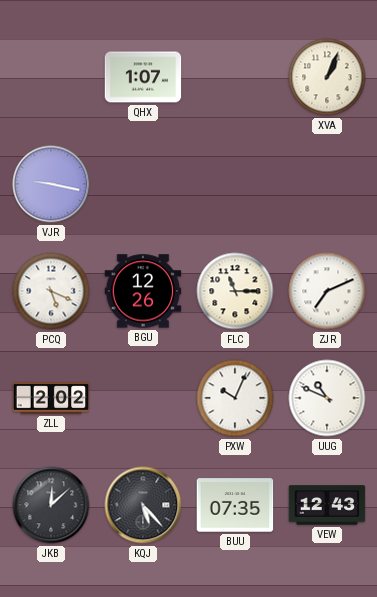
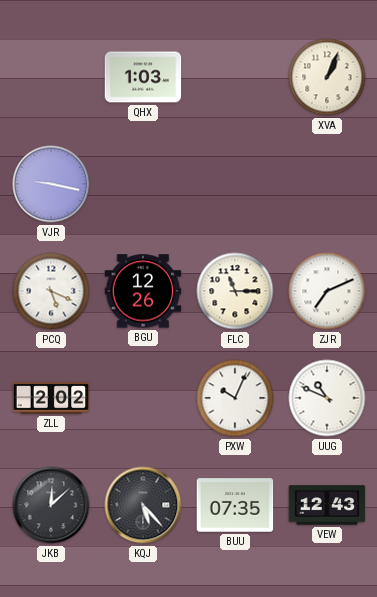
QHX: 1:07 -> 1:03 (143, 77)
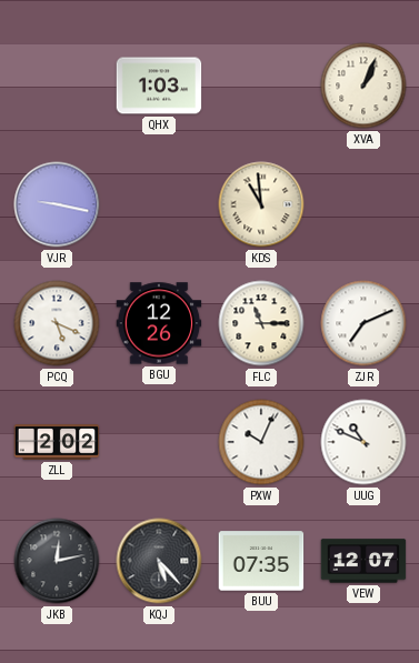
KDS: none -> 10:59 (261, 204)
JKB: 12:08 -> 12:13 (57, 561)
VEW: 12:43 -> 12:07 (363, 561)
